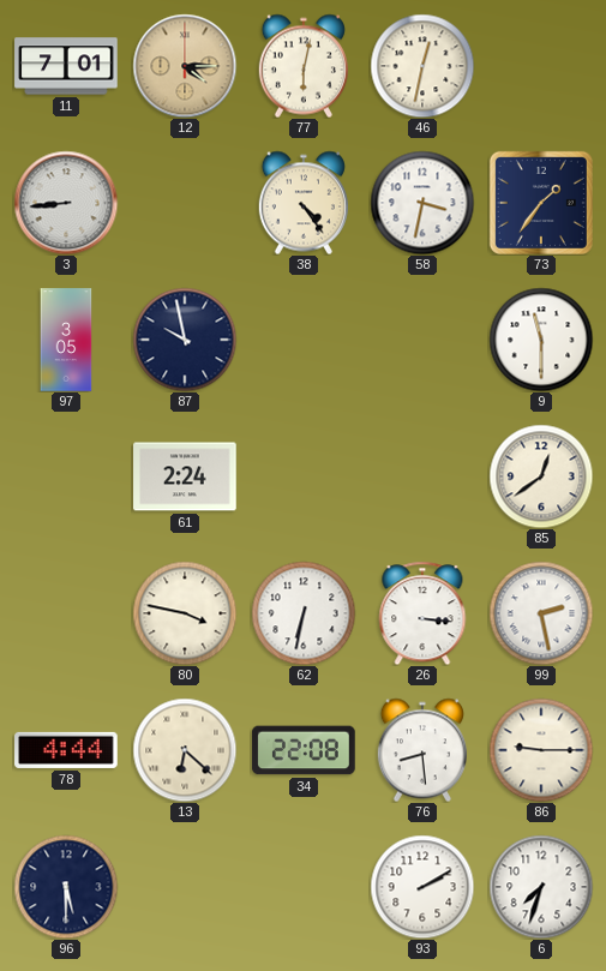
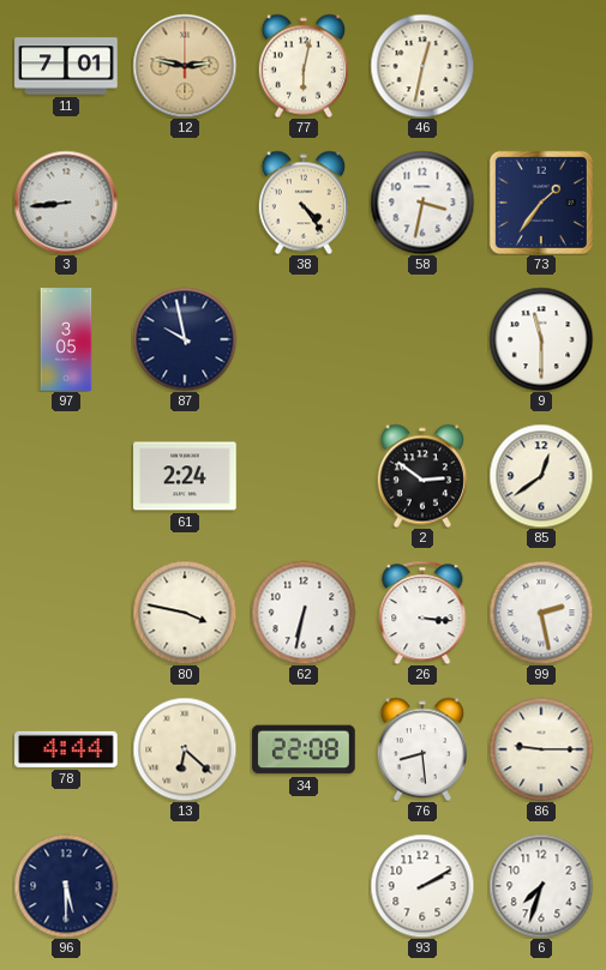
12: 4:15 -> 2:47 (185, 66)
2: none -> 2:51 (422, 476)
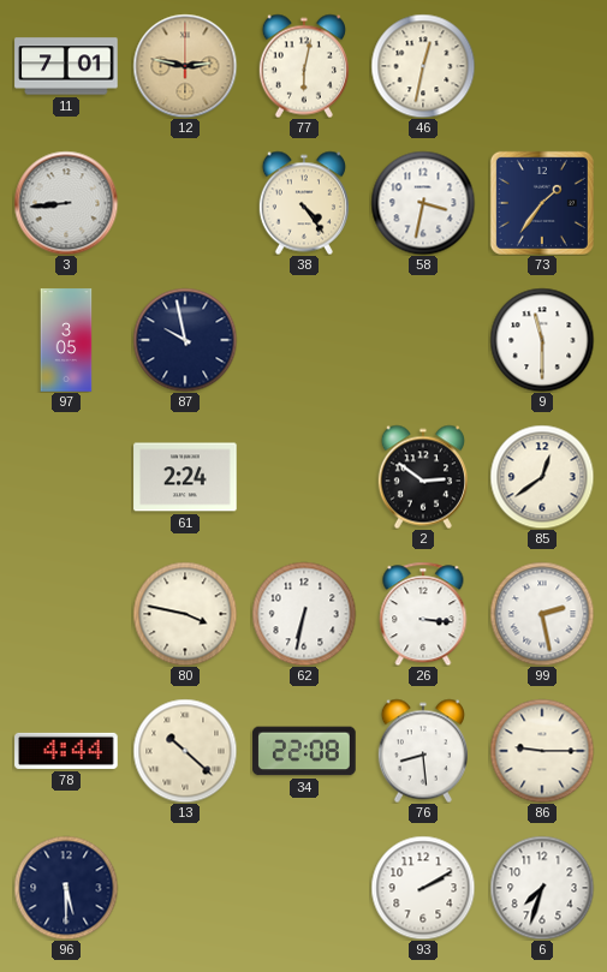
13: 6:22 -> 10:22 (185, 751)
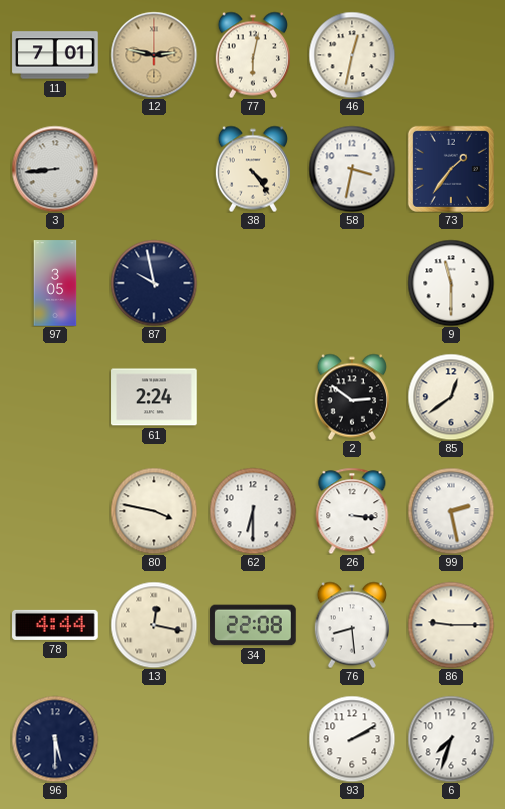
62: 6:32 -> 6:30 (253, 511)
13: 10:22 -> 12:17 (154, 625)
